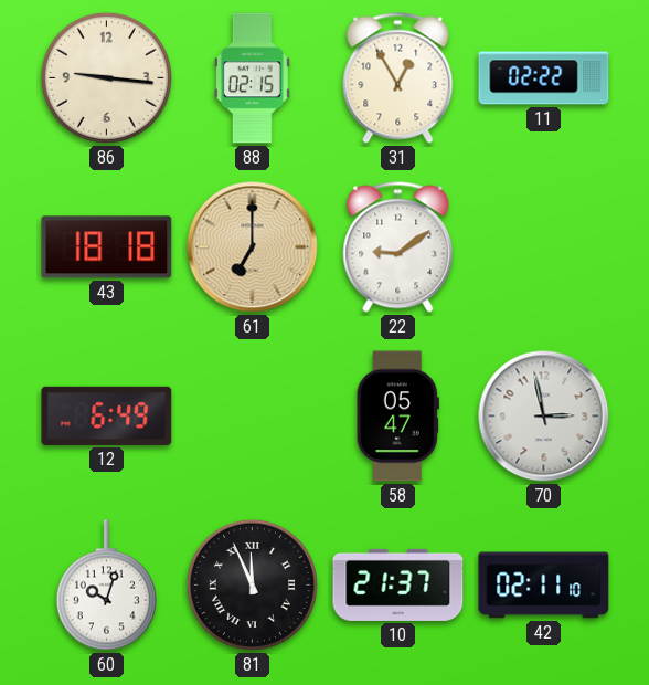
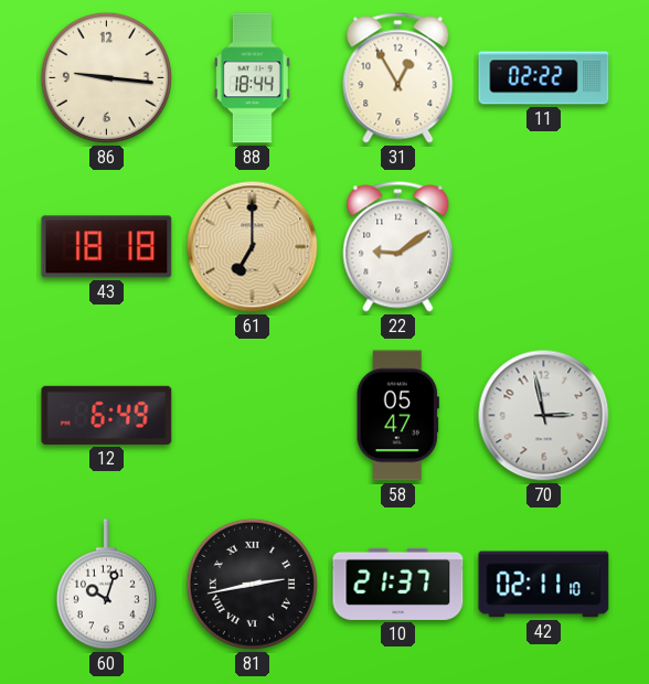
88: 02:15 -> 18:44 (252, 78)
81: 11:56 -> 2:43 (252, 584)
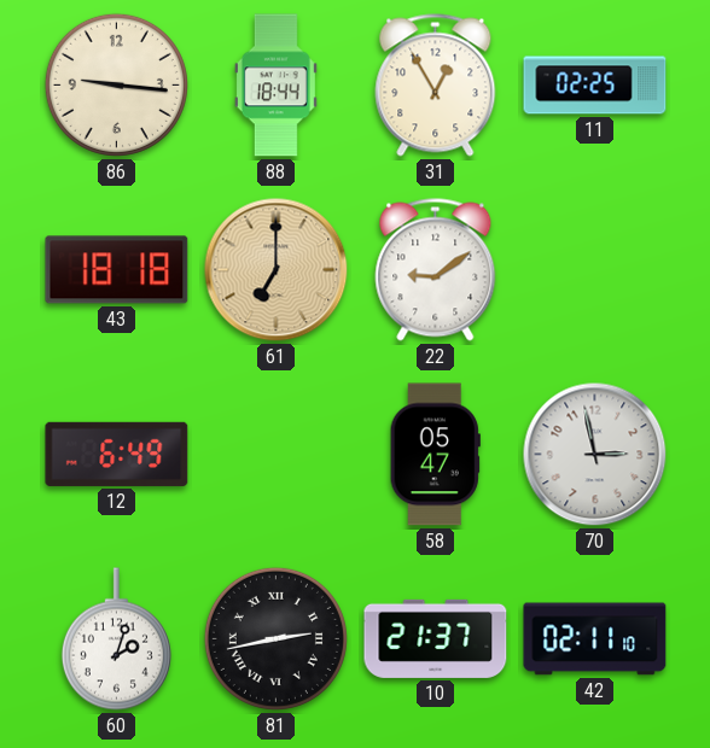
11: 02:22 -> 02:25 (595, 86)
60: 10:03 -> 2:03 (116, 639)
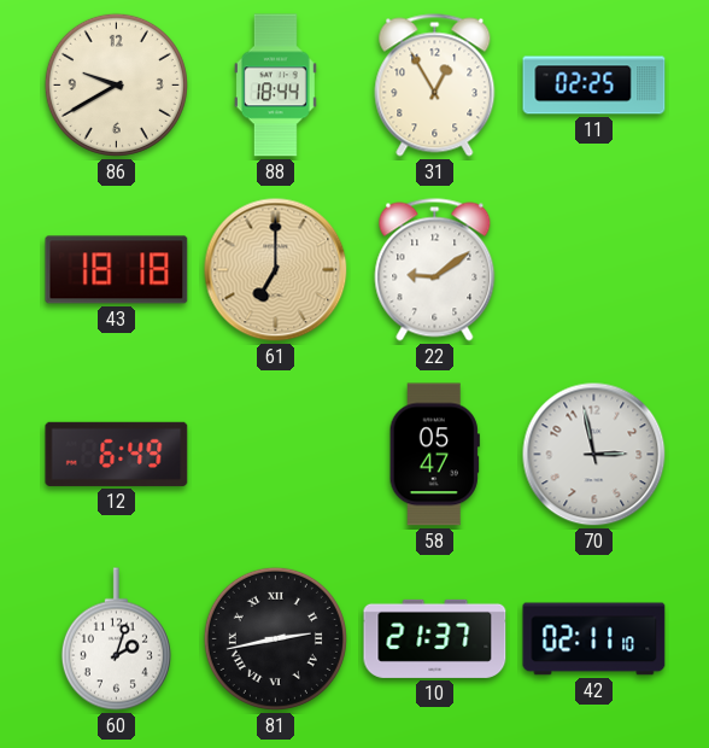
86: 9:16 -> 9:40 (116, 84)
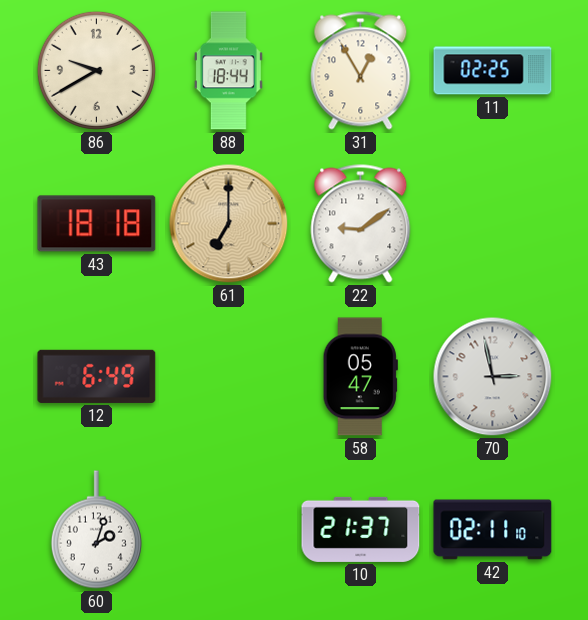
81: 2:43 -> none (275, 638)
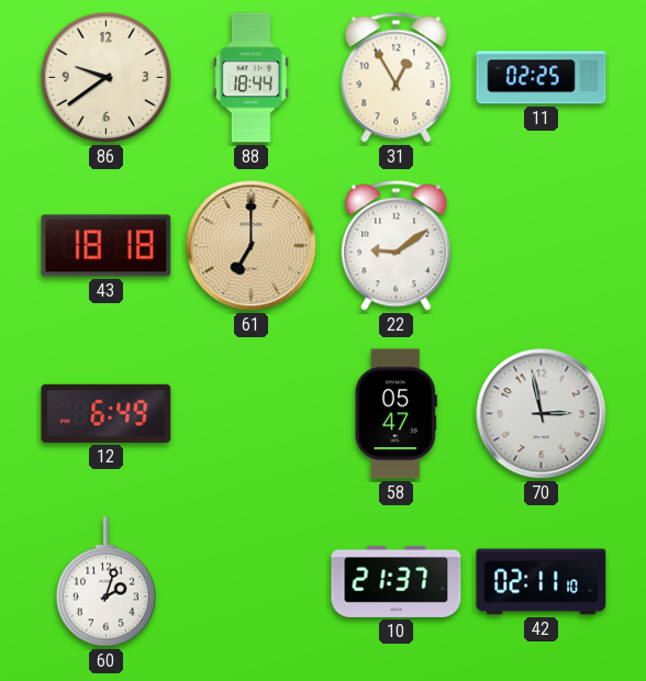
86: 9:40 -> 9:39 (105, 77)
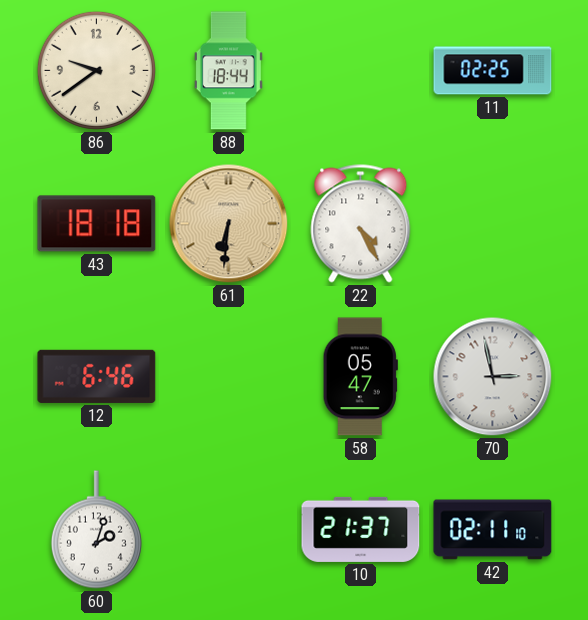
31: 12:55 -> none (397, 78)
61: 7:00 -> 6:31 (229, 224)
22: 9:09 -> 4:25 (361, 224)
12: 6:49 -> 6:46 (97, 376)
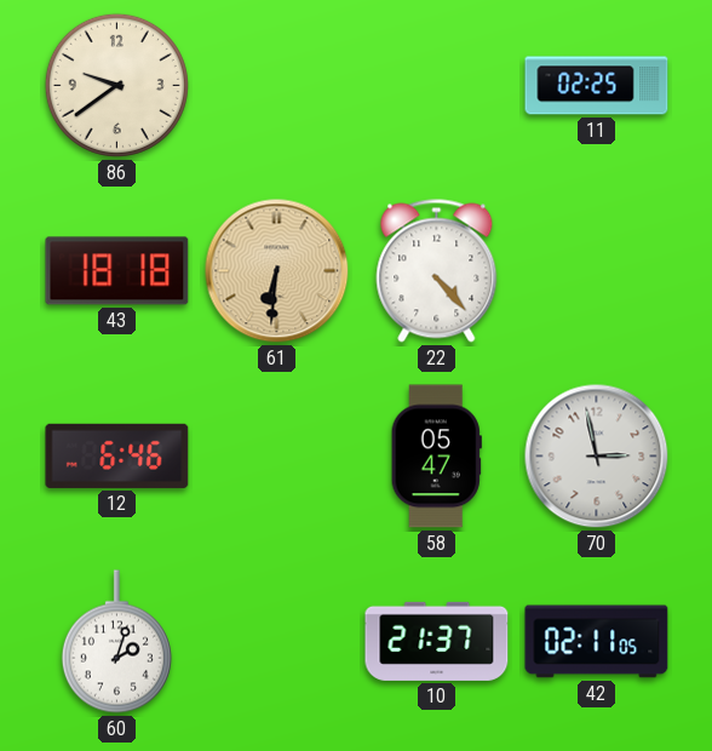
88: 18:44 -> none (228, 71)
22: 4:25 -> 4:23 (437, 271)
42: 02:11:10 -> 02:11:05 (597, 642)
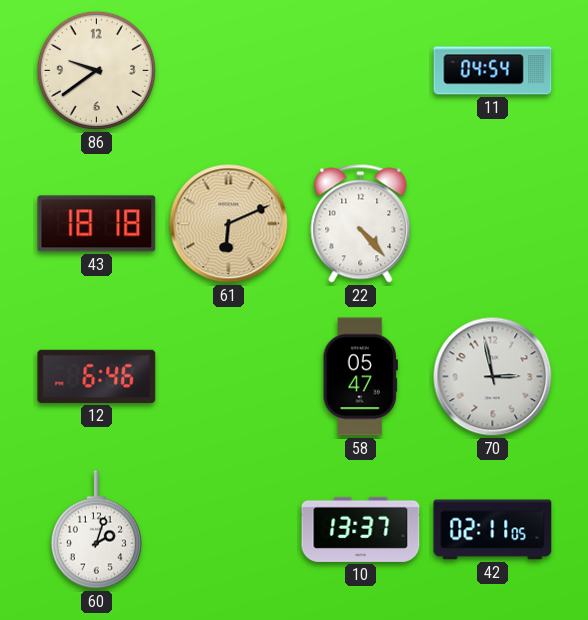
11: 02:25 -> 04:54 (493, 71)
61: 6:31 -> 6:11 (229, 224)
10: 21:37 -> 13:37 (361, 529)
